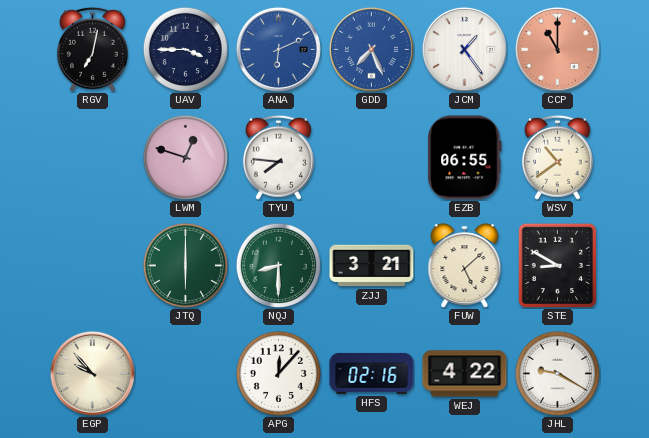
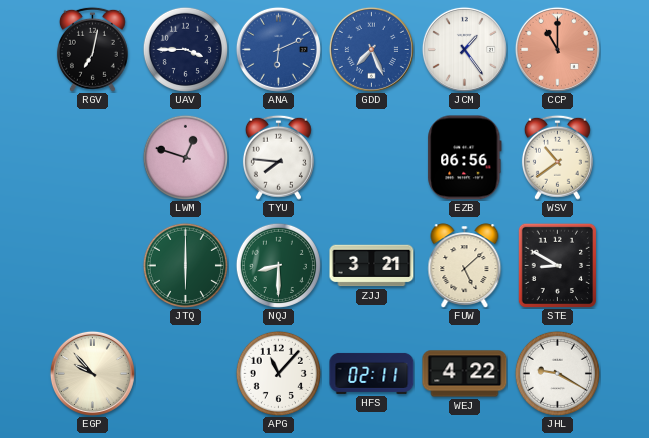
EZB: 06:55 -> 06:56 (465, 158)
APG: 12:07 -> 11:07 (278, 373)
HFS: 02:16 -> 02:11 (372, 373)
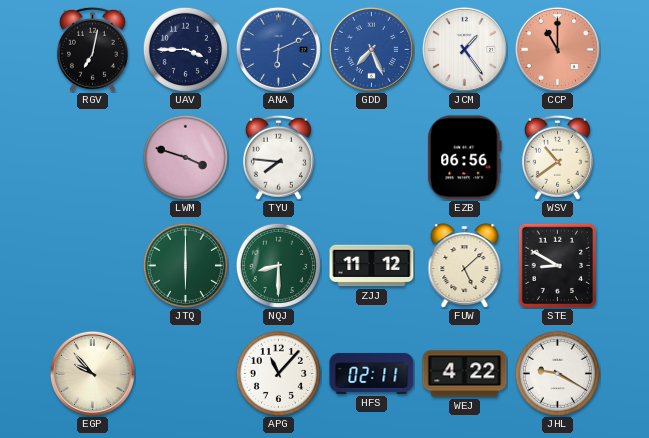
LWM: 12:48 -> 3:48 (185, 157)
ZJJ: 3:21 -> 11:12 (372, 266)
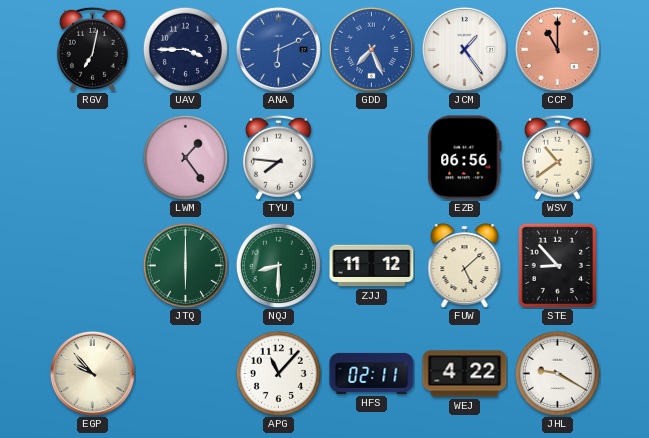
LWM: 3:48 -> 1:24 (185, 157)
STE: 8:50 -> 8:53 (557, 265)
